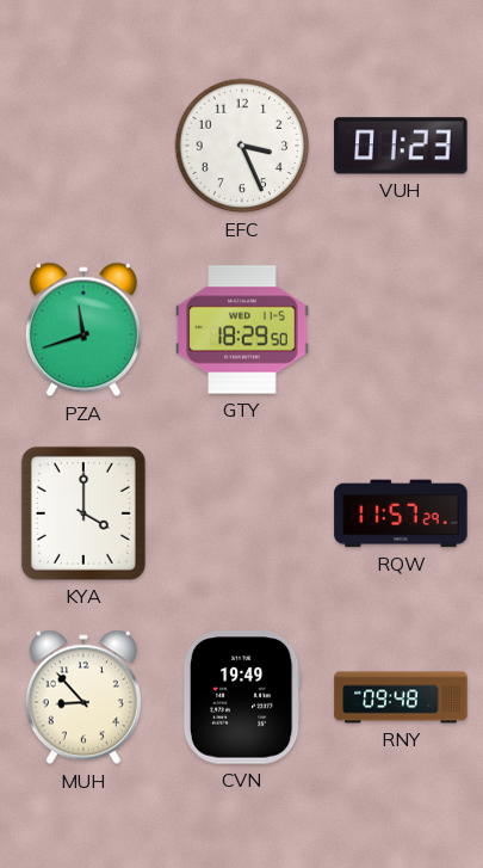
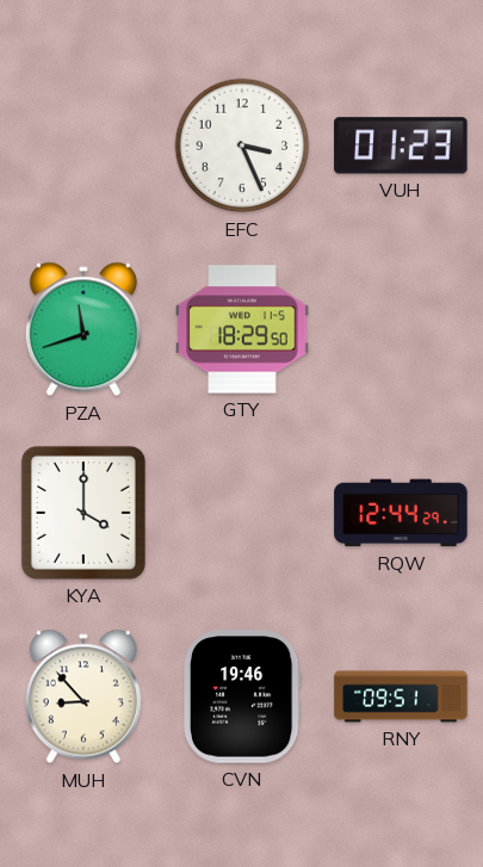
RQW: 11:57 -> 12:44 (401, 513)
CVN: 19:49 -> 19:46 (242, 696)
RNY: 09:48 -> 09:51 (401, 696)
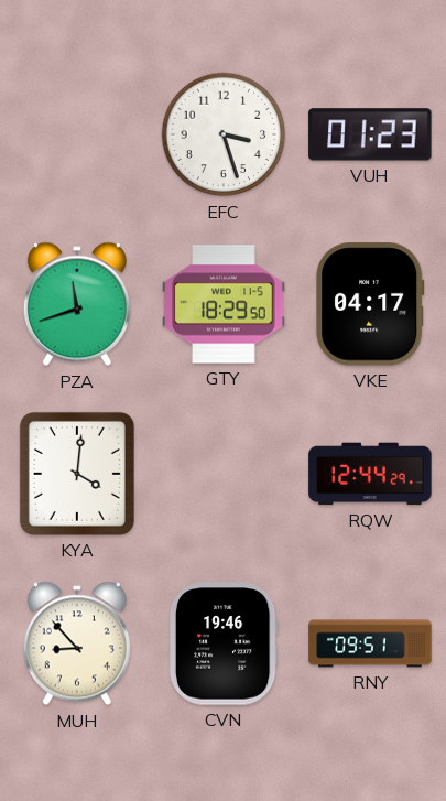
EFC: 3:26 -> 3:27 (224, 134)
VKE: none -> 04:17 (370, 304)
KYA: 4:00 -> 4:01 (77, 474)
